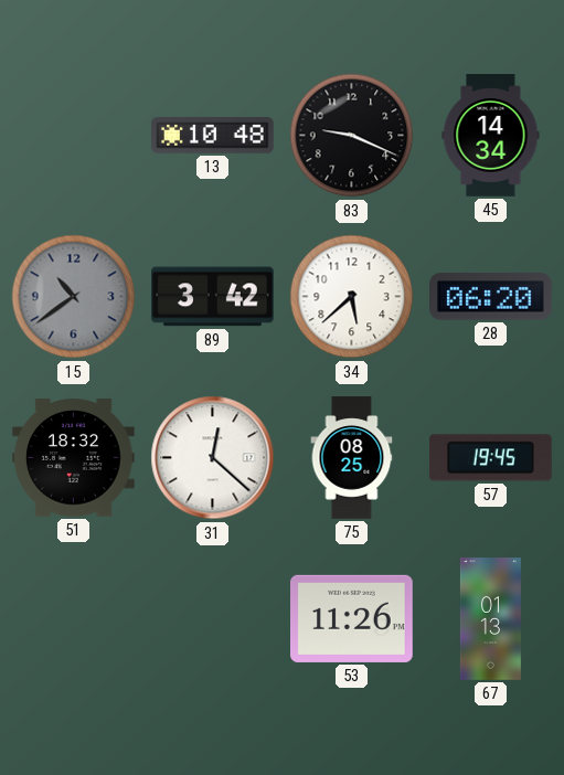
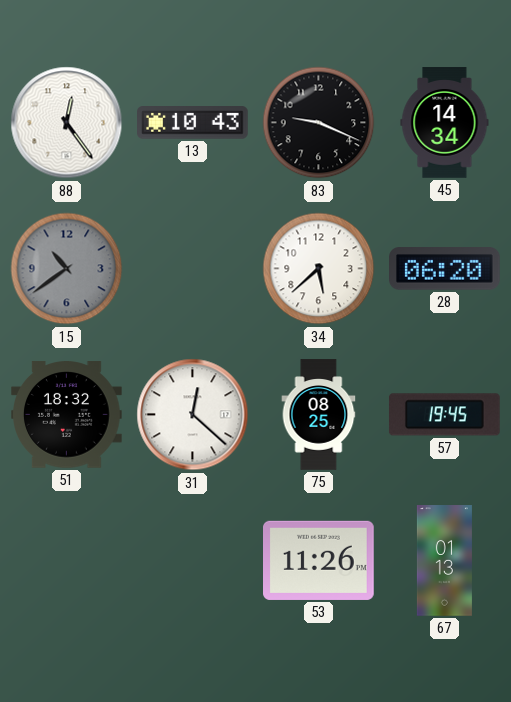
88: none -> 12:24 (67, 123)
13: 10:48 -> 10:43 (193, 123)
89: 3:42 -> none (213, 297)
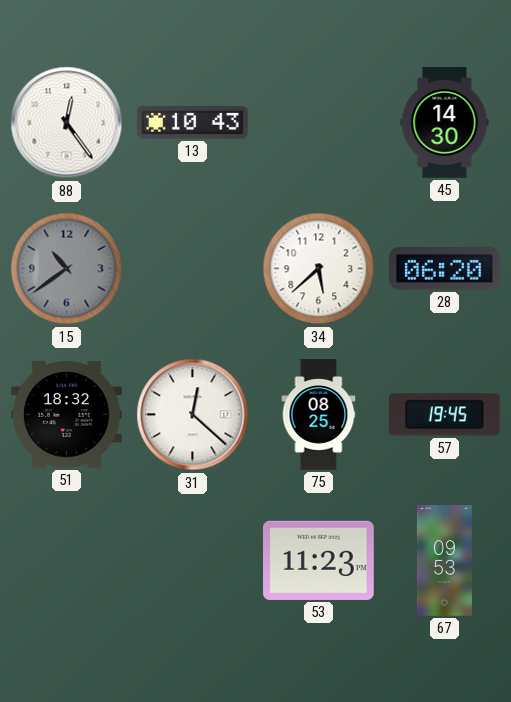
83: 9:19 -> none (319, 123)
45: 14:34 -> 14:30 (445, 123)
53: 11:26 -> 11:23 (319, 560)
67: 01:13 -> 09:53 (444, 561)
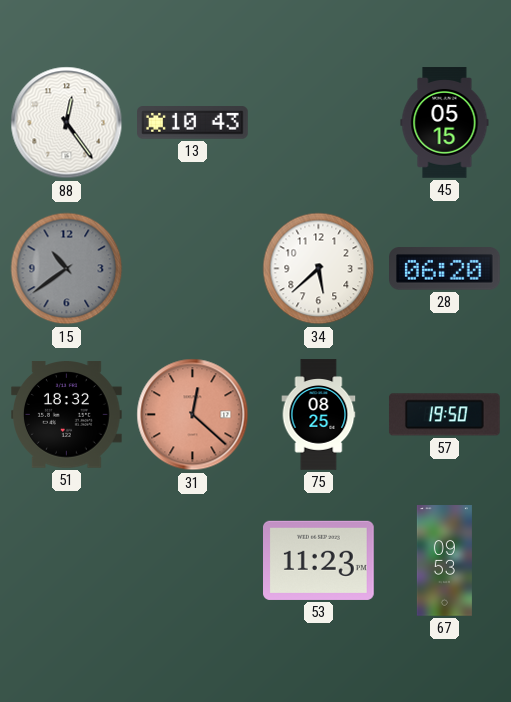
45: 14:30 -> 05:15 (445, 123)
31 dial: white -> salmon (193, 415)
57: 19:45 -> 19:50 (444, 415)
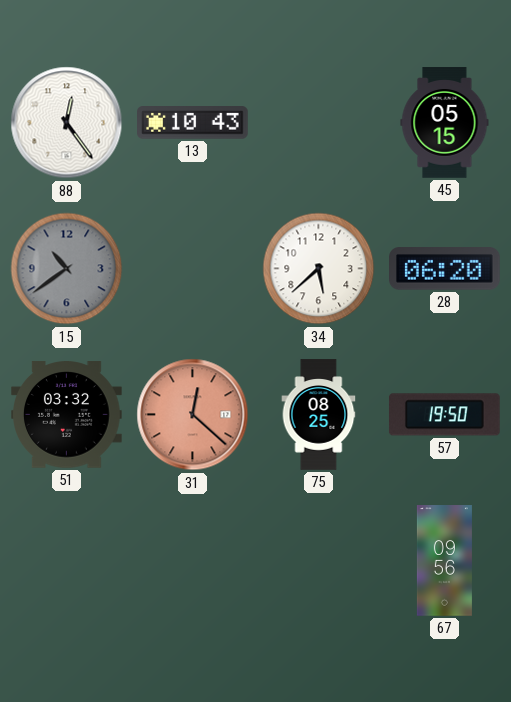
51: 18:32 -> 03:32 (67, 415)
53: 11:23 -> none (319, 560)
67: 09:53 -> 09:56 (444, 561)
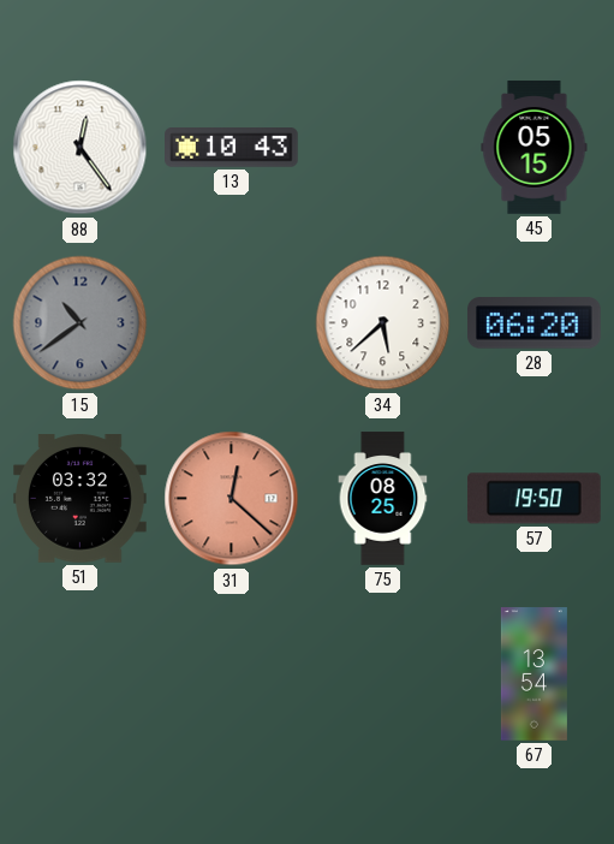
67: 09:56 -> 13:54 (533, 674)
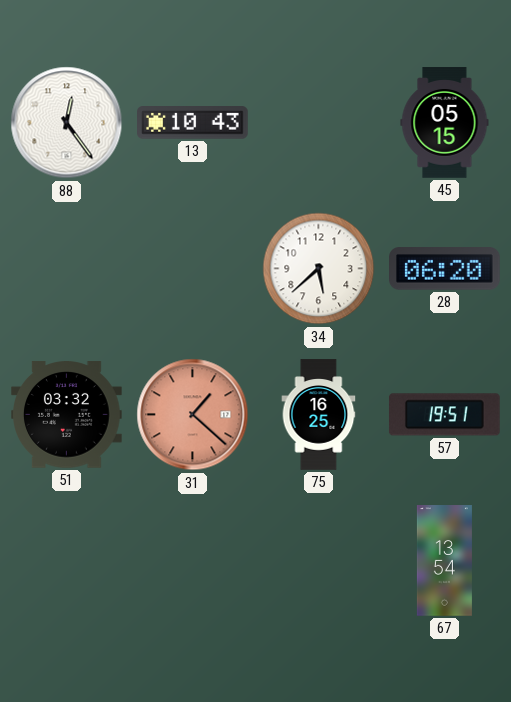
15: 10:39 -> none (81, 323)
31: 12:22 -> 1:22 (193, 415)
75: 08:25 -> 16:25 (319, 415)
57: 19:50 -> 19:51 (444, 415)
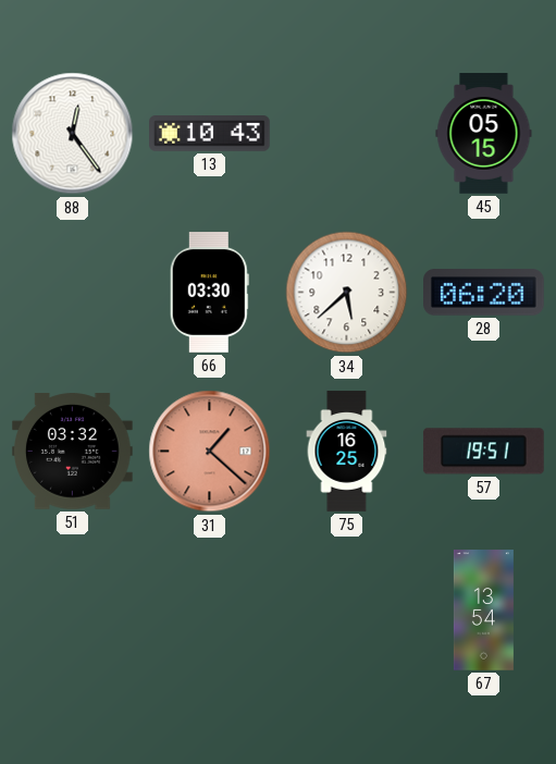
66: none -> 03:30 (209, 293)
